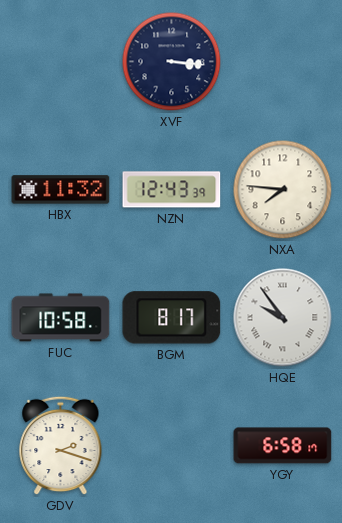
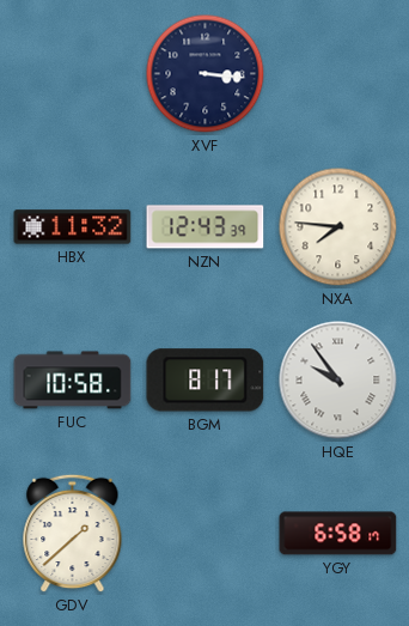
GDV: 2:18 -> 1:38 (73, 534)
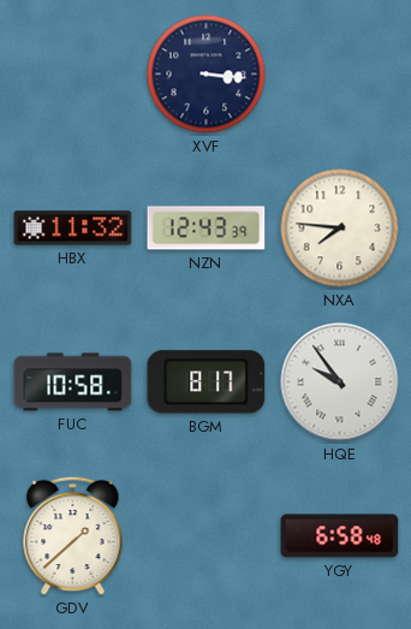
YGY: 6:58:17 -> 6:58:48 (340, 536)
